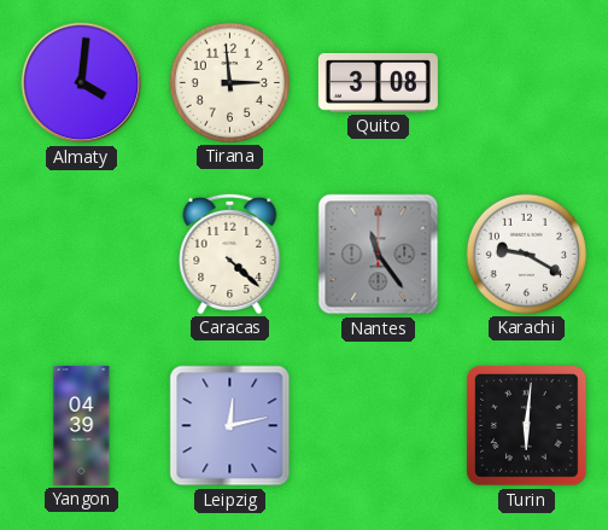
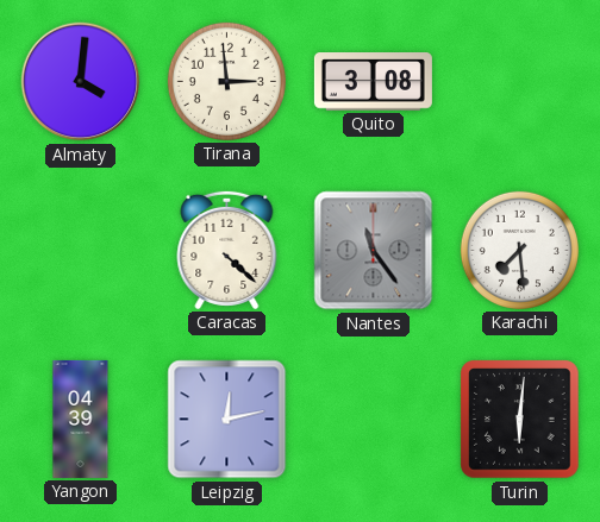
Karachi: 9:20 -> 7:29 (519, 250)
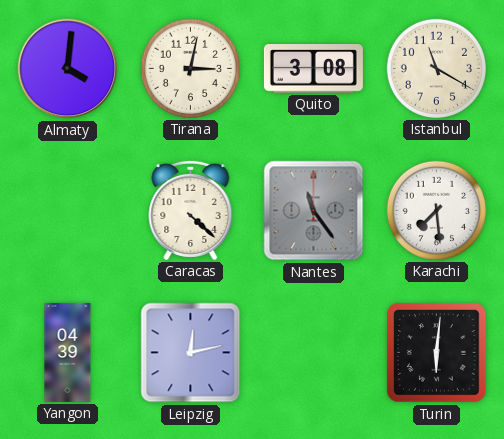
Tirana: 2:59 -> 3:02 (190, 68)
Istanbul: none -> 11:20 (436, 68)
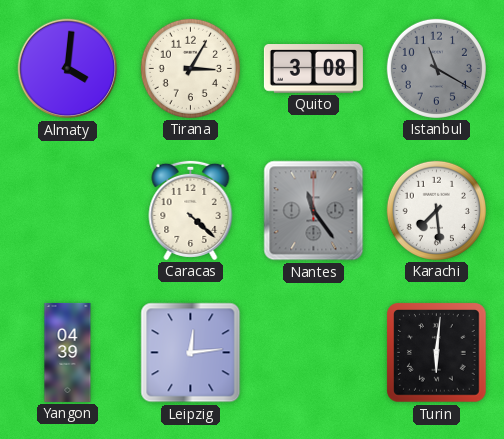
Tirana: 3:02 -> 3:05 (190, 68)
Istanbul dial: cream -> grey (436, 68)
Leipzig: 12:13 -> 12:14 (191, 353)
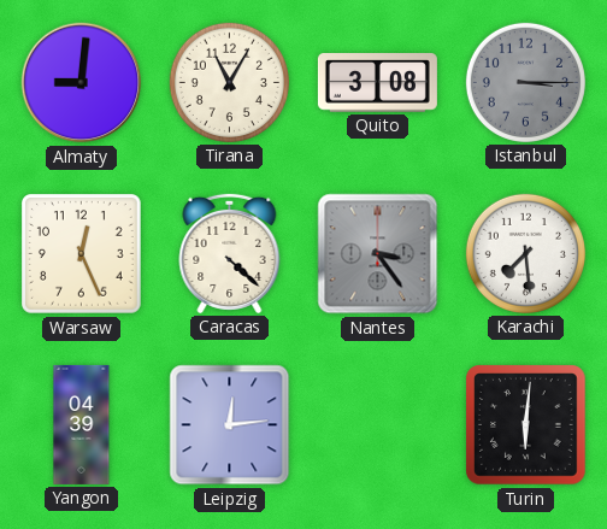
Almaty: 4:01 -> 9:01 (82, 83)
Tirana: 3:05 -> 11:05 (229, 82)
Istanbul: 11:20 -> 3:15 (525, 82)
Warsaw: none -> 12:26 (82, 254)
Nantes: 11:24 -> 3:24 (378, 254)
